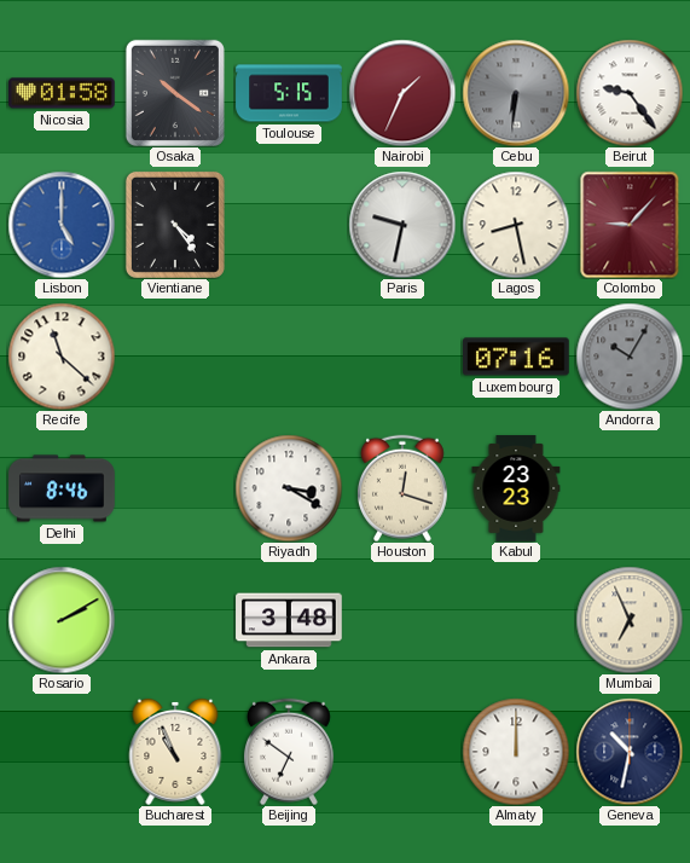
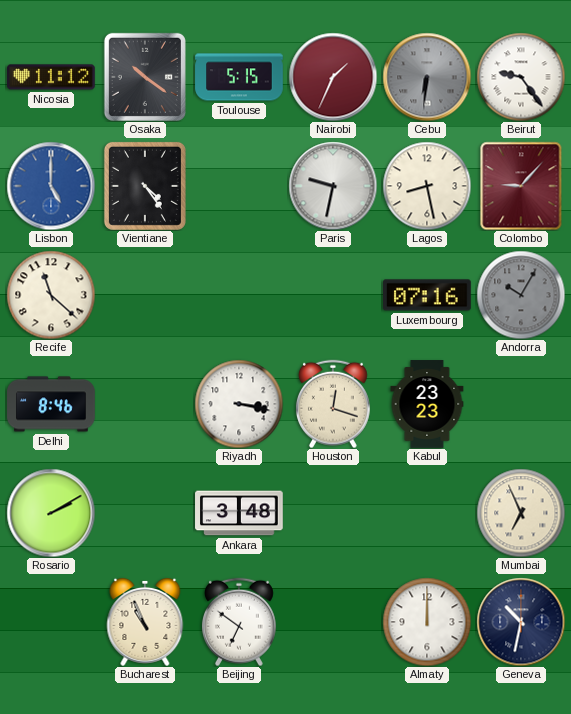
Nicosia: 01:58 -> 11:12 (51, 77)
Riyadh: 3:20 -> 3:17 (239, 404)
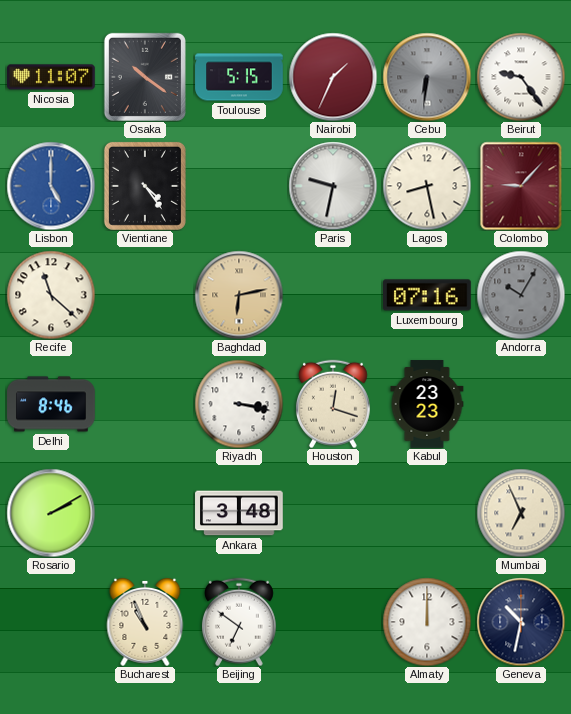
Nicosia: 11:12 -> 11:07 (51, 77)
Baghdad: none -> 6:13 (239, 295)
